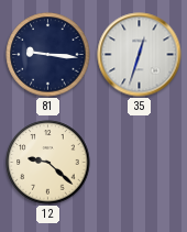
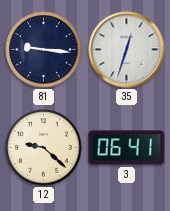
3: none -> 06:41 (127, 148)
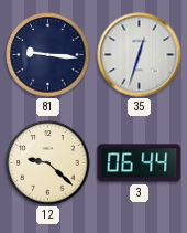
3: 06:41 -> 06:44 (140, 163)
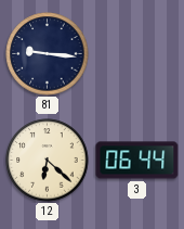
35: 12:33 -> none (140, 55)
12: 9:22 -> 6:22 (48, 161)
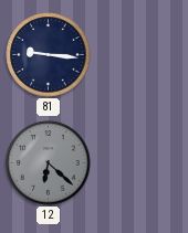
12 dial: cream -> grey (49, 163)
3: 06:44 -> none (137, 161)
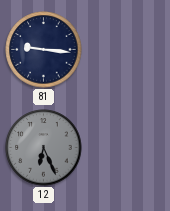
12: 6:22 -> 6:26 (44, 148)
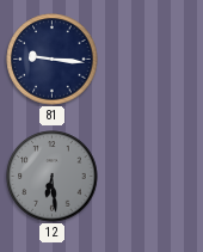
12: 6:26 -> 6:29 (53, 177)
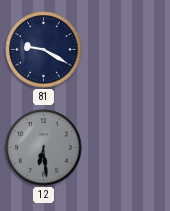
81: 9:16 -> 9:20 (44, 50)
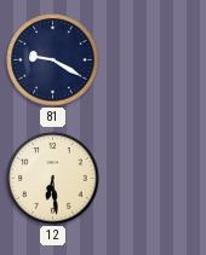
12 dial: grey -> cream (53, 179)
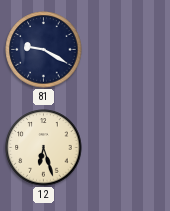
12: 6:29 -> 6:27 (44, 148)
